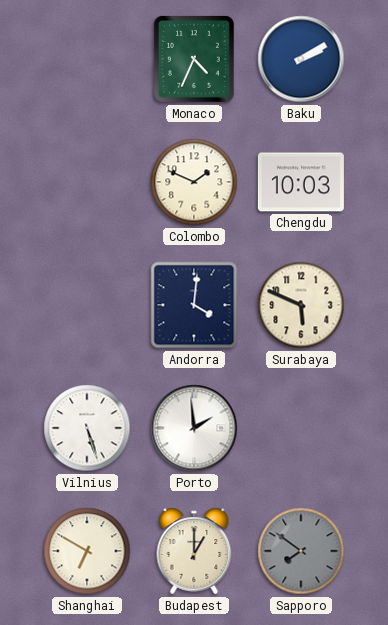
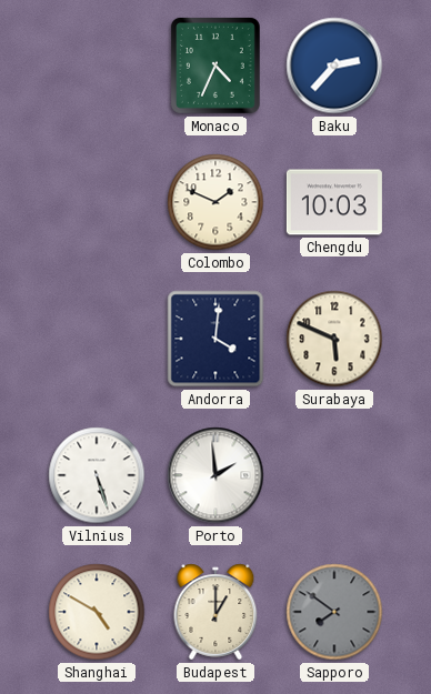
Baku: 2:10 -> 2:37 (334, 66)
Shanghai: 6:50 -> 4:50 (97, 612)
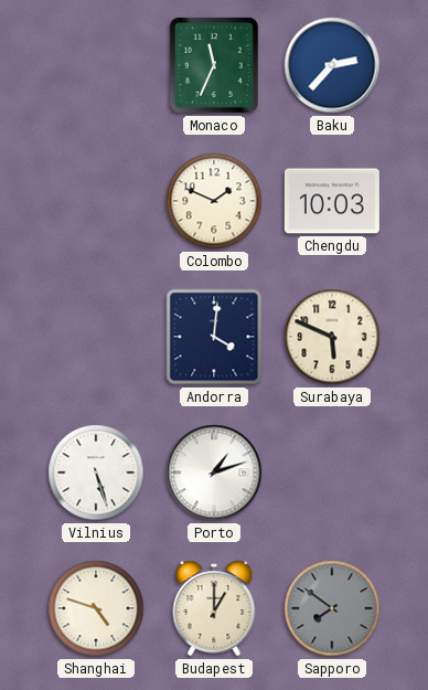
Monaco: 4:34 -> 11:34 (214, 65)
Porto: 1:59 -> 1:12 (214, 473)
Shanghai: 4:50 -> 4:48 (96, 608)
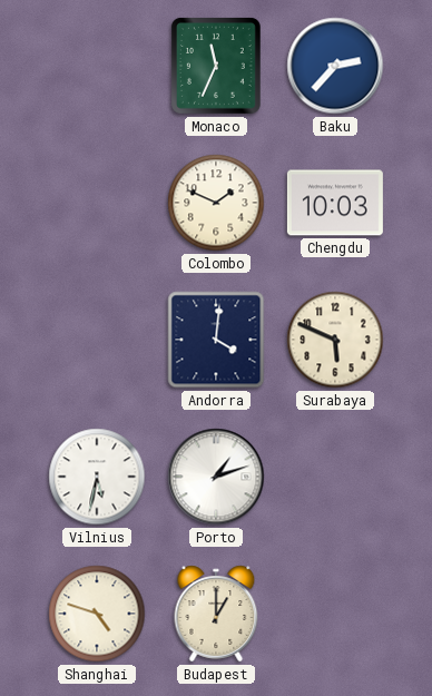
Vilnius: 5:27 -> 5:32 (97, 477)
Sapporo: 7:51 -> none (332, 608)
